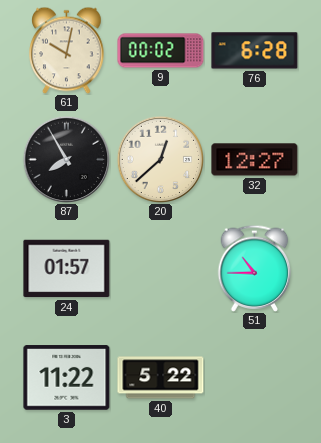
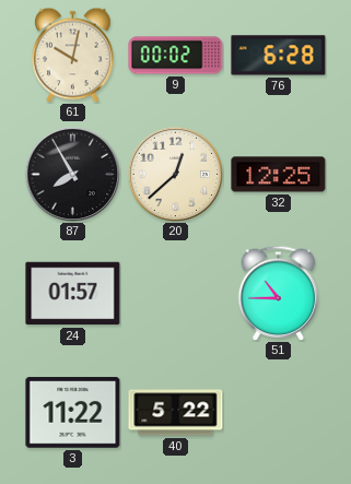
32: 12:27 -> 12:25 (279, 175)
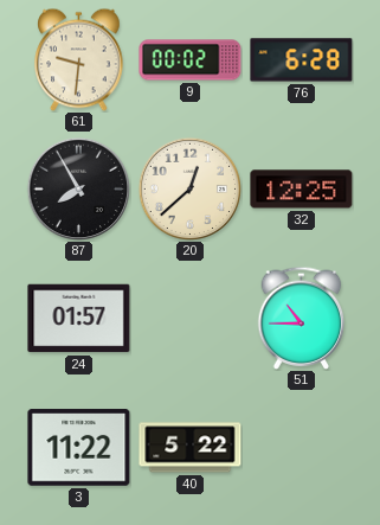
61: 10:02 -> 9:31 (79, 59)
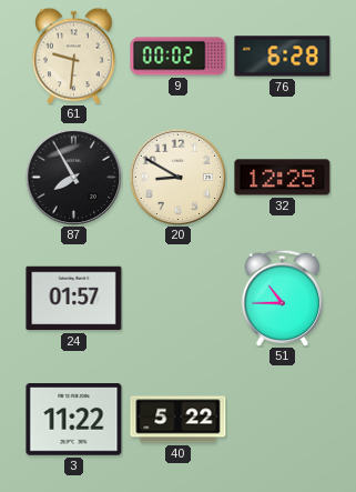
20: 12:38 -> 8:50 (177, 177)
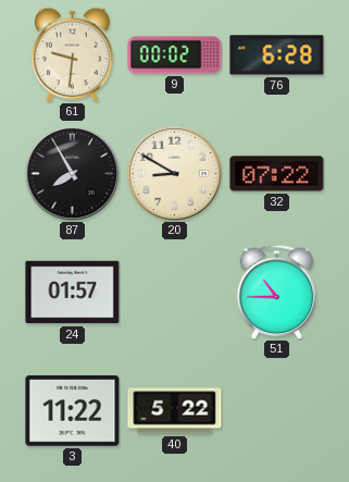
32: 12:25 -> 07:22 (277, 174)
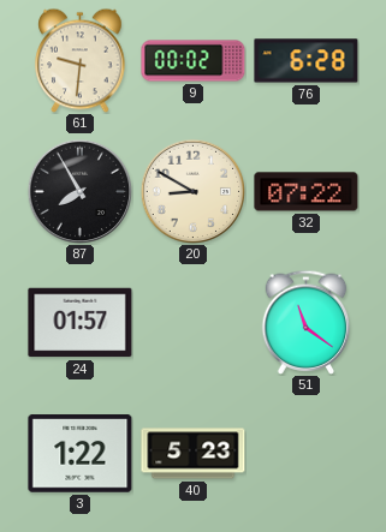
51: 10:45 -> 11:21 (307, 322)
3: 11:22 -> 1:22 (81, 454)
40: 5:22 -> 5:23 (194, 454)
